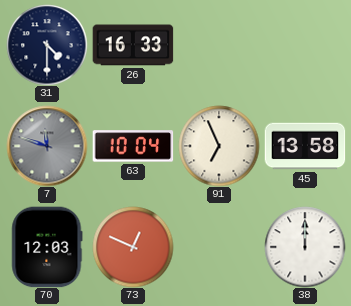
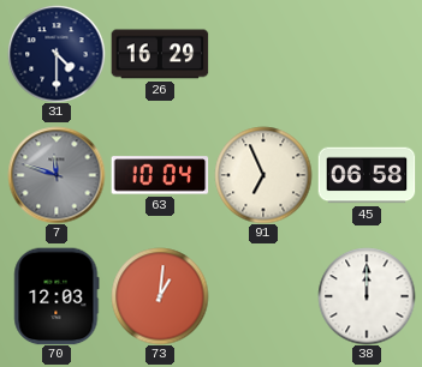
26: 16:33 -> 16:29 (160, 54)
45: 13:58 -> 06:58 (367, 175)
73: 12:49 -> 1:01 (160, 296)
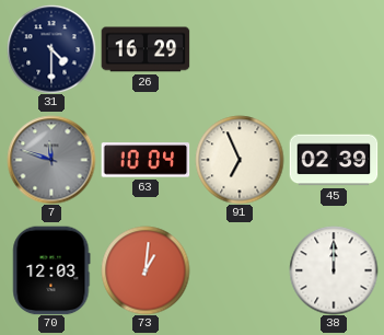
45: 06:58 -> 02:39 (334, 160)
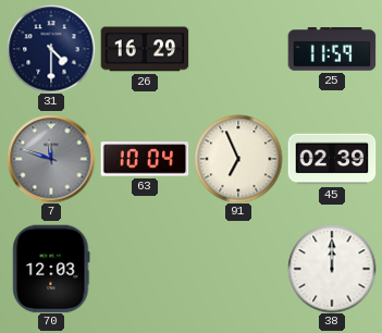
25: none -> 11:59 (332, 49)
73: 1:01 -> none (146, 270)
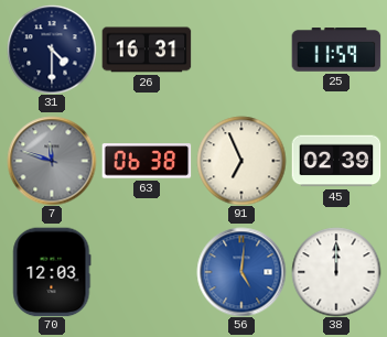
26: 16:29 -> 16:31 (147, 50)
63: 10:04 -> 06:38 (147, 161)
56: none -> 5:01 (241, 272)
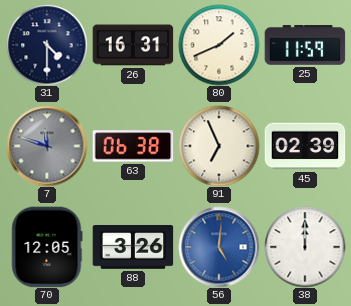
80: none -> 1:41 (219, 45)
70: 12:03 -> 12:05 (47, 247)
88: none -> 3:26 (133, 247)
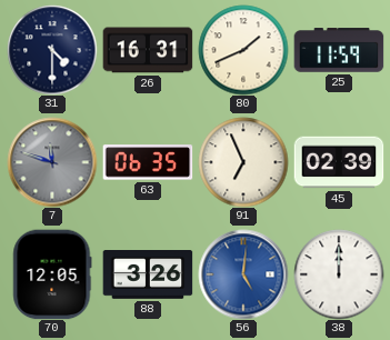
63: 06:38 -> 06:35 (148, 162)
